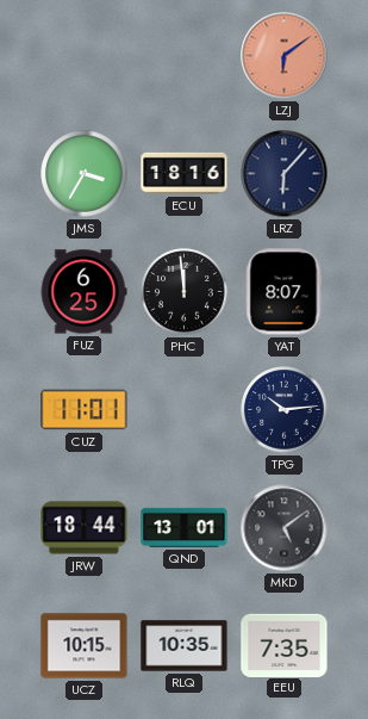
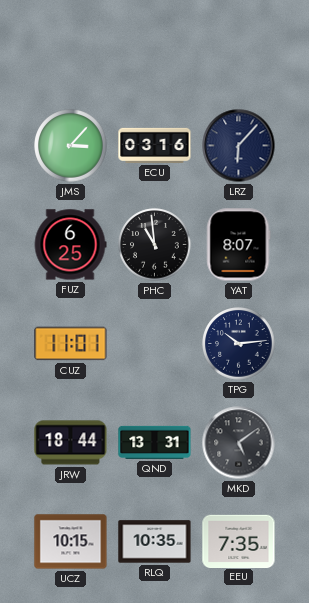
LZJ: 6:09 -> none (285, 56)
JMS: 3:35 -> 3:07 (71, 146)
ECU: 18:16 -> 03:16 (155, 145)
PHC: 11:59 -> 10:59 (155, 245)
QND: 13:01 -> 13:31 (155, 442)
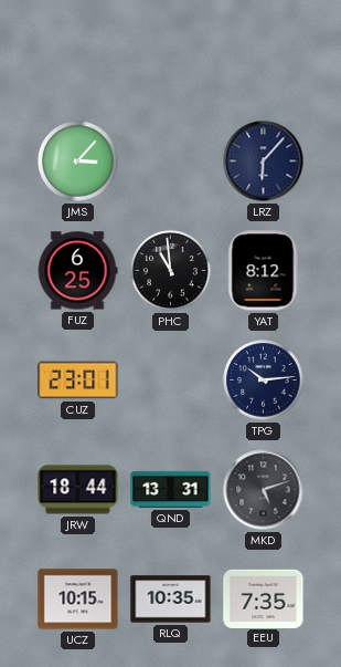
ECU: 03:16 -> none (155, 145)
YAT: 8:07 -> 8:12 (264, 271)
CUZ: 11:01 -> 23:01 (78, 381)
MKD: 5:09 -> 5:12 (264, 490)
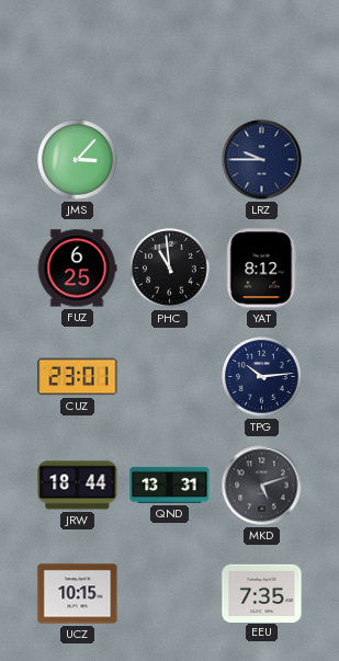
LRZ: 6:07 -> 9:45 (262, 160)
RLQ: 10:35 -> none (171, 600)
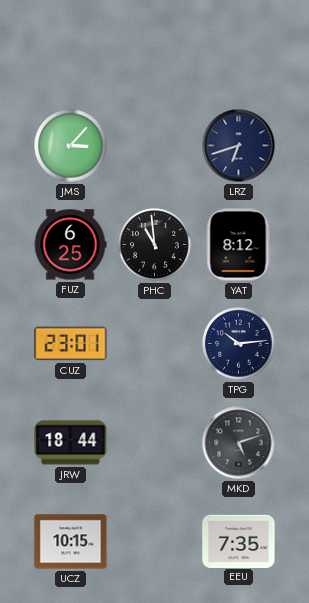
LRZ: 9:45 -> 6:42 (239, 146)
QND: 13:31 -> none (170, 485)
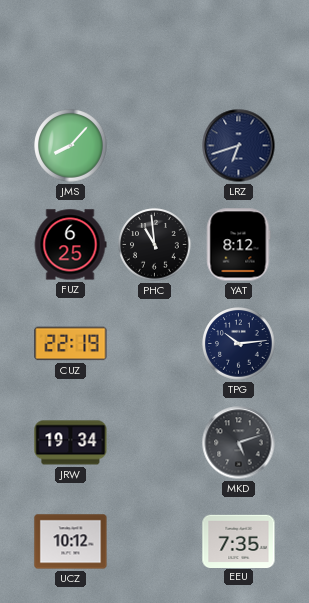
JMS: 3:07 -> 8:07 (71, 146)
CUZ: 23:01 -> 22:19 (71, 344)
JRW: 18:44 -> 19:34 (71, 443)
UCZ: 10:15 -> 10:12 (71, 542)
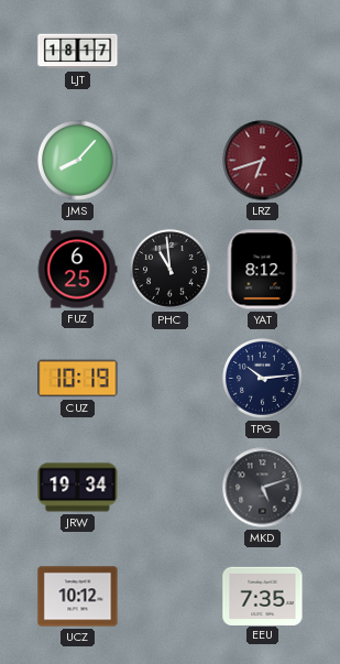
LJT: none -> 18:17 (78, 52)
LRZ dial: navy -> burgundy (263, 161)
CUZ: 22:19 -> 10:19 (78, 379)
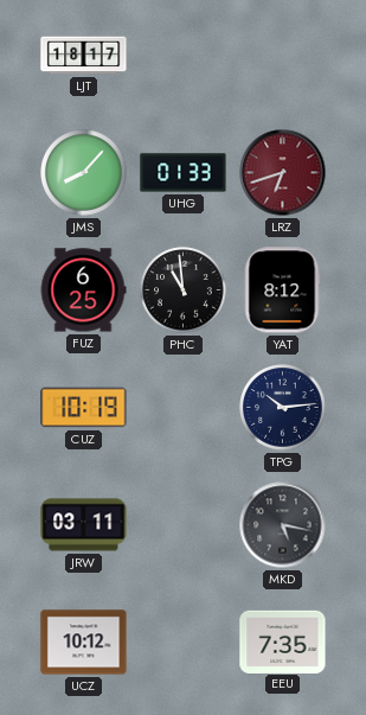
UHG: none -> 01:33 (184, 173)
JRW: 19:34 -> 03:11 (84, 525)
MKD: 5:12 -> 5:17 (283, 525)
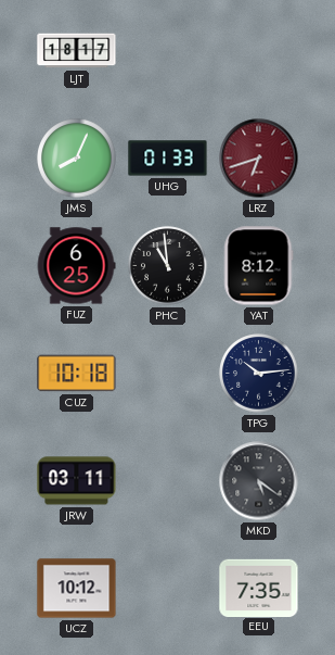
JMS: 8:07 -> 8:04 (77, 159)
CUZ: 10:19 -> 10:18 (77, 374)
MKD: 5:17 -> 5:21 (259, 481)
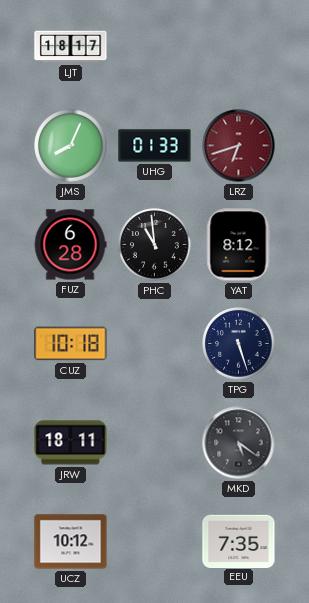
FUZ: 6:25 -> 6:28 (70, 245)
TPG: 10:14 -> 5:27 (239, 344)
JRW: 03:11 -> 18:11 (71, 443)
